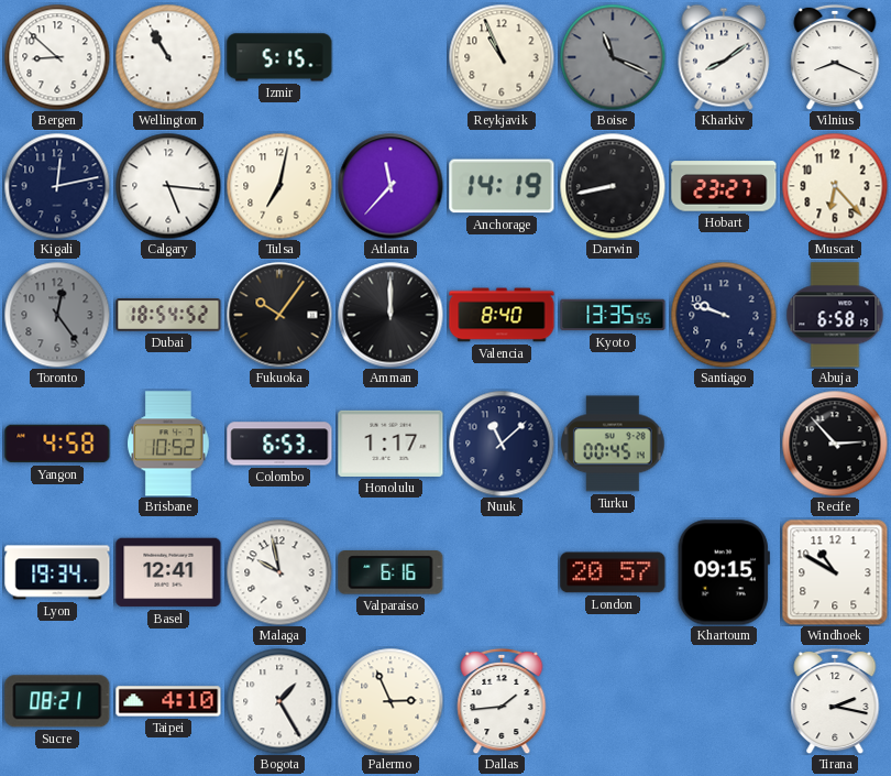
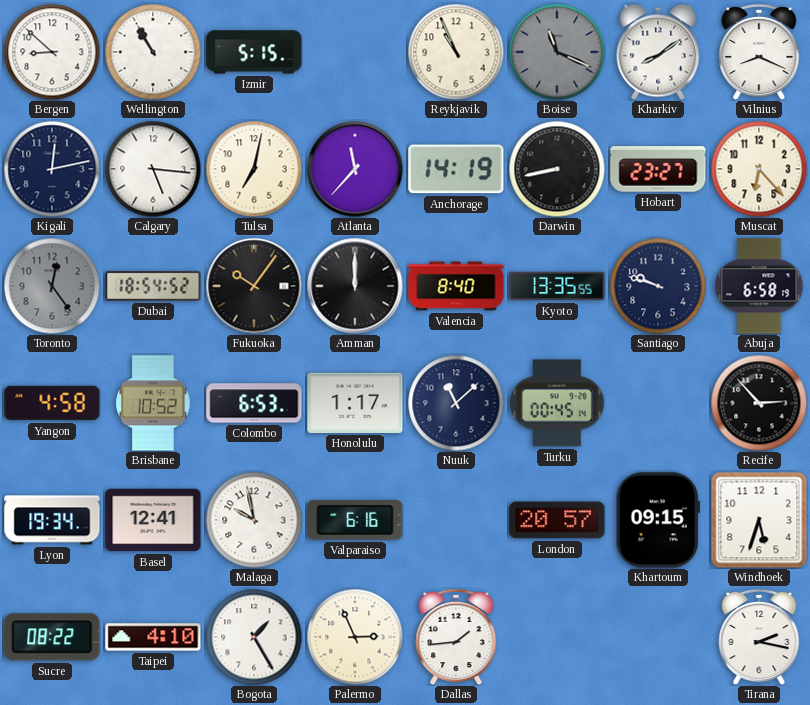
Windhoek: 10:50 -> 5:33 (759, 520)
Sucre: 08:21 -> 08:22 (52, 637)
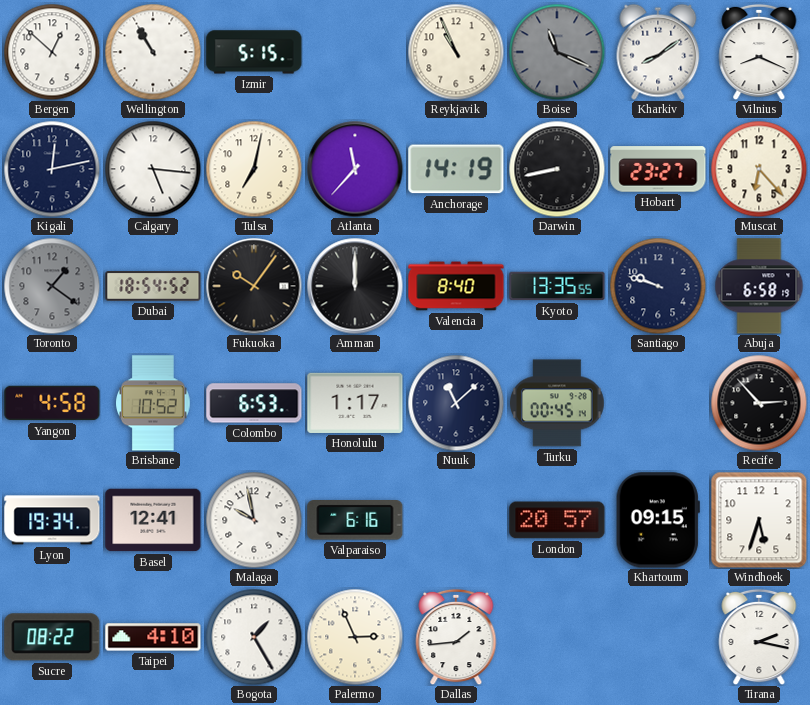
Bergen: 8:52 -> 12:52 (52, 52)
Toronto: 12:24 -> 1:21 (52, 286)
